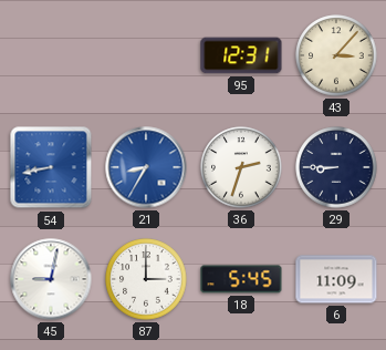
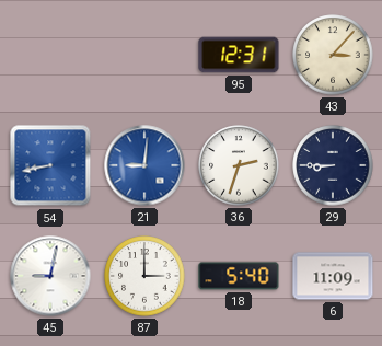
21: 8:35 -> 9:01 (144, 165)
18: 5:45 -> 5:40 (239, 276)
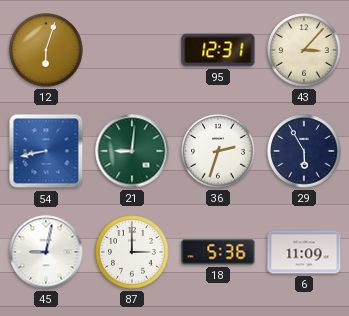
12: none -> 6:03 (46, 50)
21 dial: blue -> green (132, 151)
29: 8:45 -> 5:55 (304, 151)
18: 5:40 -> 5:36 (218, 252)
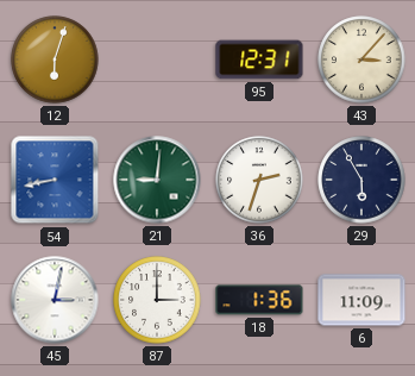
45: 9:02 -> 3:02 (55, 300)
18: 5:36 -> 1:36 (259, 300)
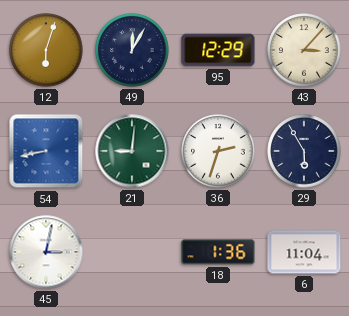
49: none -> 12:05 (132, 50)
95: 12:31 -> 12:29 (218, 50)
87: 3:00 -> none (157, 300)
6: 11:09 -> 11:04 (304, 252)
